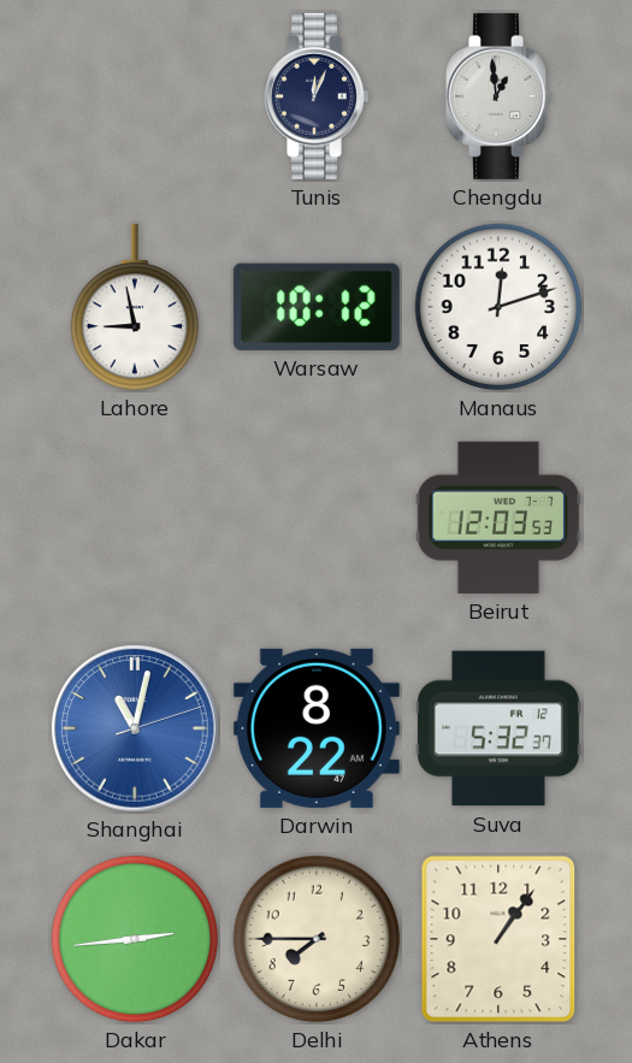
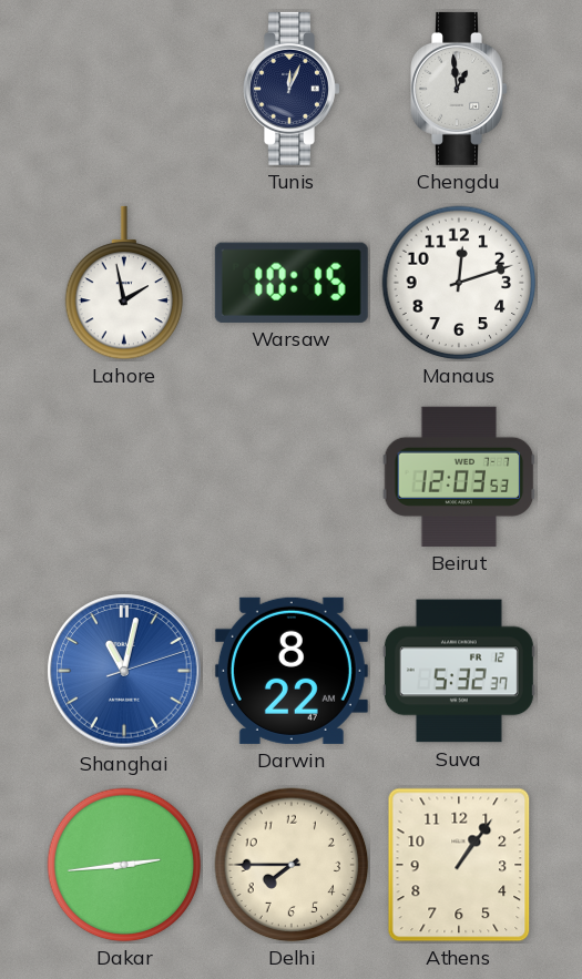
Lahore: 8:58 -> 1:58 (124, 283)
Warsaw: 10:12 -> 10:15 (292, 283)
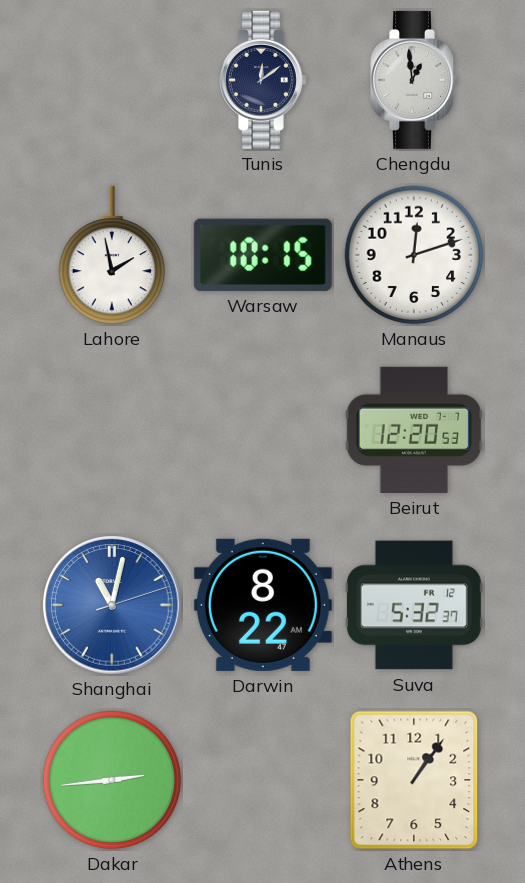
Tunis: 12:04 -> 12:09 (264, 80)
Beirut: 12:03 -> 12:20 (414, 430)
Delhi: 7:45 -> none (292, 865)
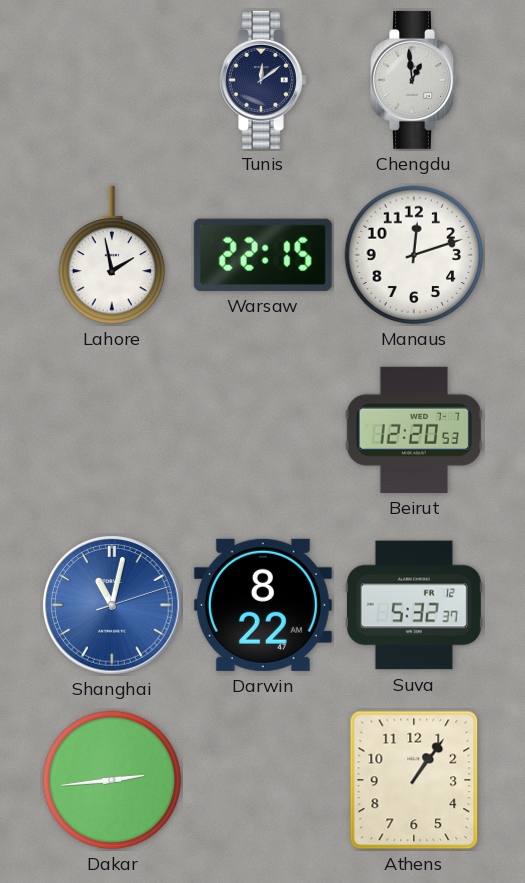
Warsaw: 10:15 -> 22:15 (263, 255)
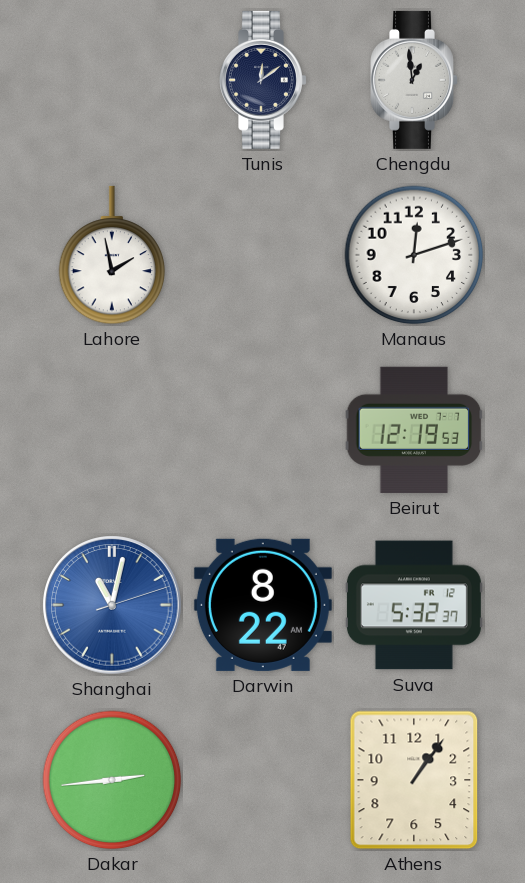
Warsaw: 22:15 -> none (263, 255)
Beirut: 12:20 -> 12:19 (414, 430)
